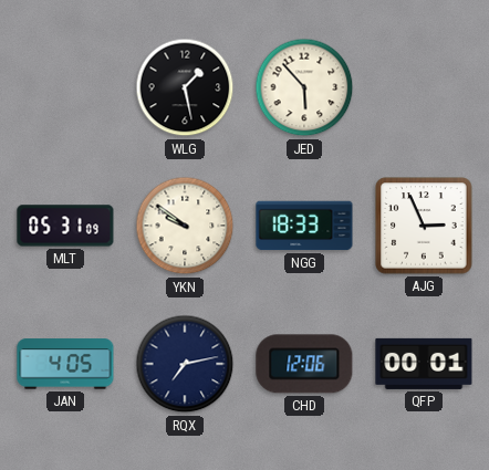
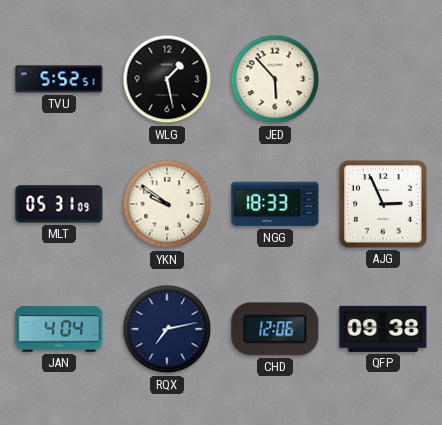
TVU: none -> 5:52 (59, 79)
JAN: 4:05 -> 4:04 (59, 329)
QFP: 00:01 -> 09:38 (383, 329)
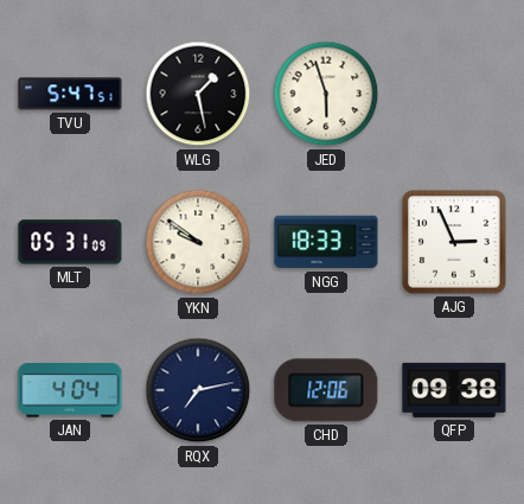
TVU: 5:52 -> 5:47 (70, 94)
JED: 5:53 -> 5:57 (326, 94)
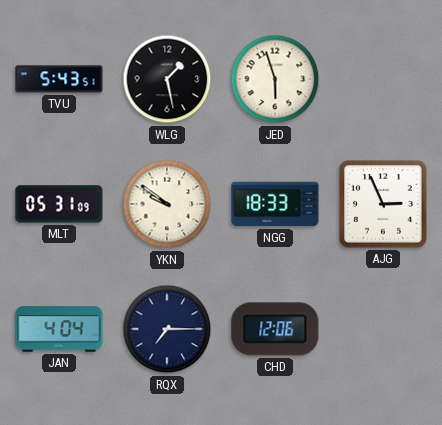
TVU: 5:47 -> 5:43 (59, 79)
RQX: 7:13 -> 7:15 (167, 329)
QFP: 09:38 -> none (454, 390)
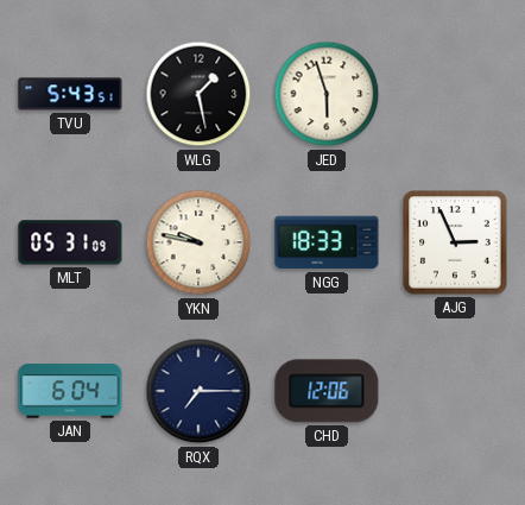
YKN: 9:51 -> 9:47 (198, 242)
JAN: 4:04 -> 6:04 (70, 391)
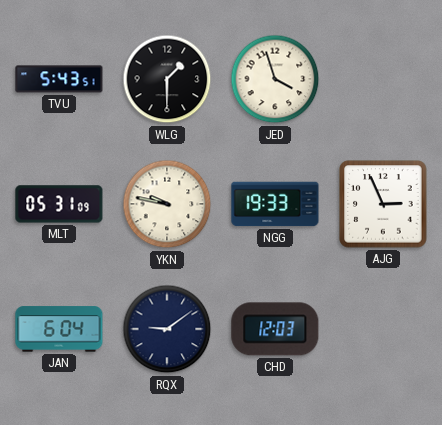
WLG: 1:28 -> 1:30 (167, 79)
JED: 5:57 -> 3:57 (275, 79)
NGG: 18:33 -> 19:33 (275, 204)
RQX: 7:15 -> 9:09 (167, 329)
CHD: 12:06 -> 12:03 (275, 329)
